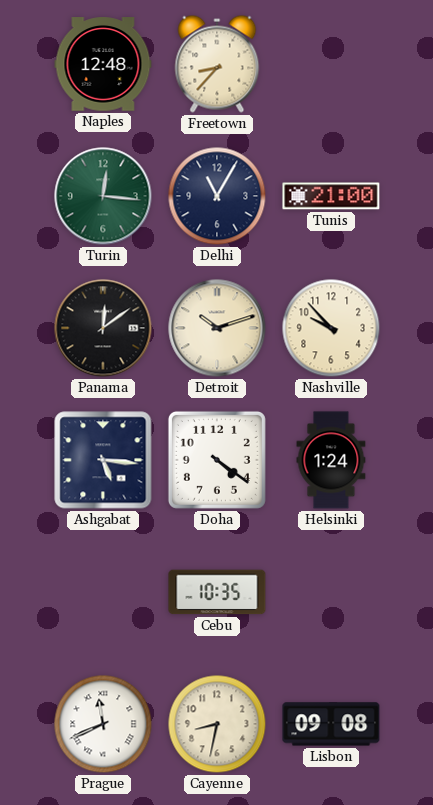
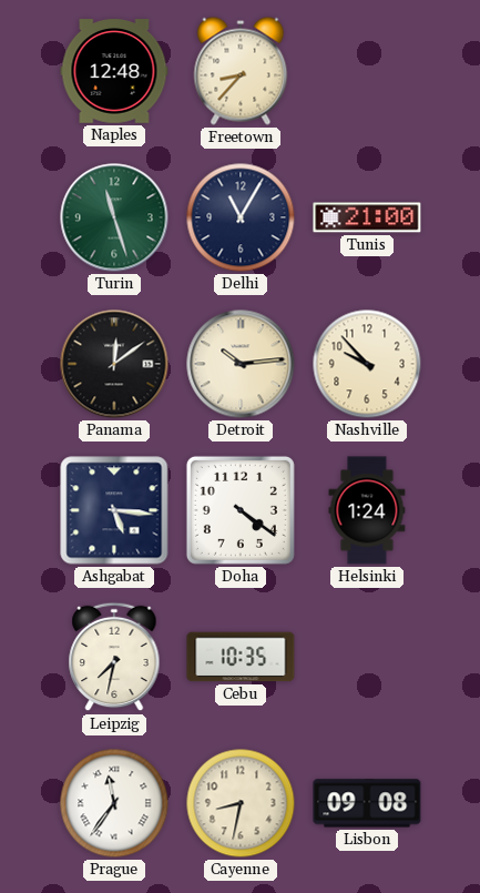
Turin: 12:16 -> 11:27 (114, 217)
Detroit: 10:12 -> 10:14 (241, 364)
Leipzig: none -> 7:32 (114, 657)
Prague: 11:41 -> 11:36 (114, 803)
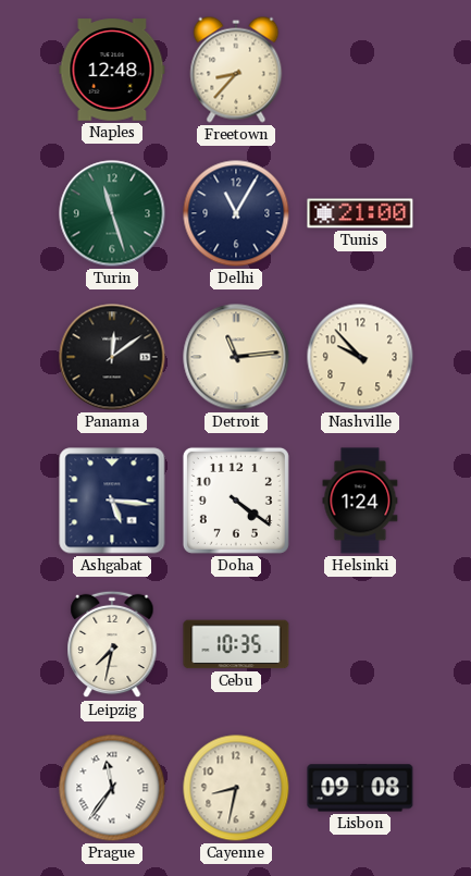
Detroit: 10:14 -> 11:14 (236, 357)
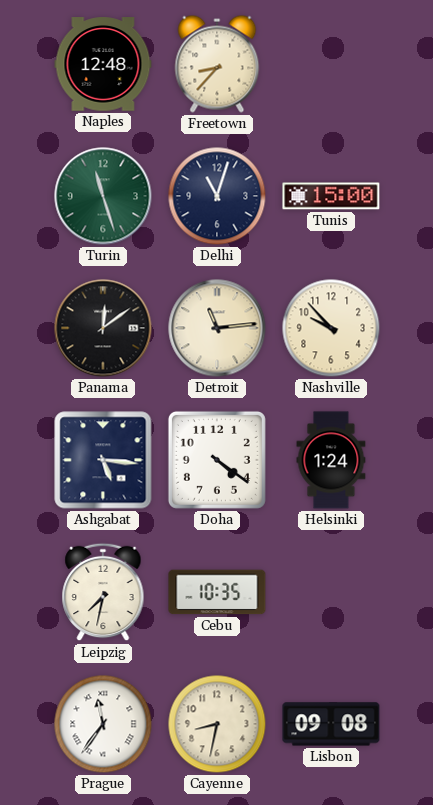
Delhi: 11:05 -> 11:03 (217, 196)
Tunis: 21:00 -> 15:00 (331, 196)
